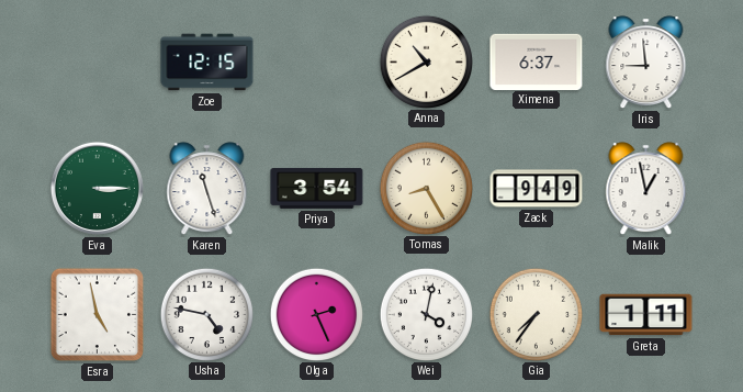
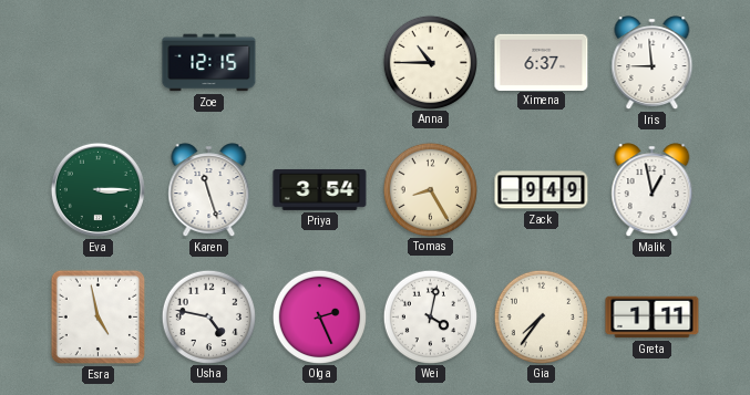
Anna: 10:40 -> 10:45 (430, 62)
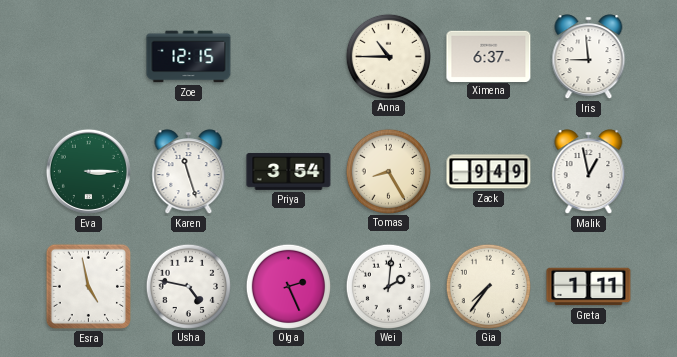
Wei: 4:02 -> 2:01 (388, 286)
